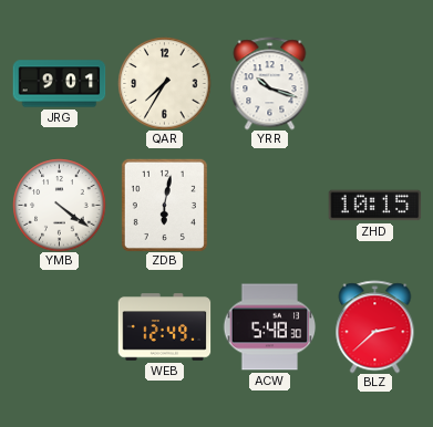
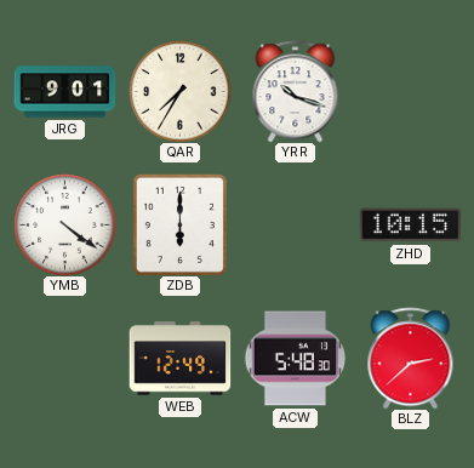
ZDB: 6:02 -> 6:00 (179, 224)
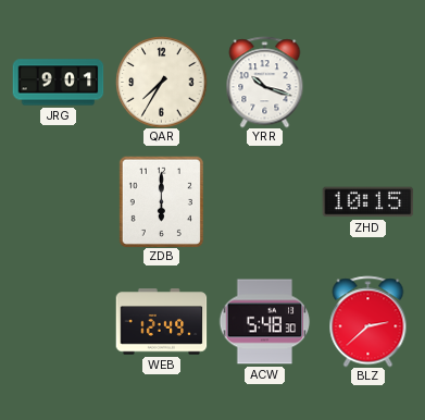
YMB: 4:21 -> none (64, 224)
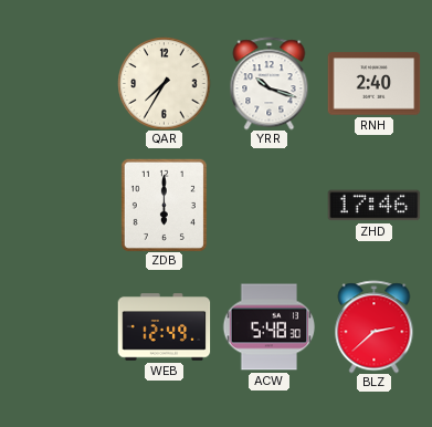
JRG: 9:01 -> none (58, 83)
RNH: none -> 2:40 (373, 84)
ZHD: 10:15 -> 17:46 (373, 206)
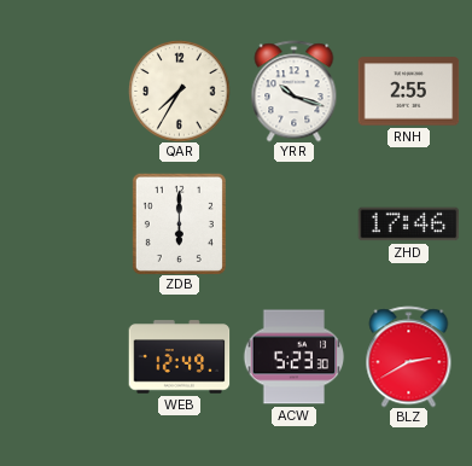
RNH: 2:40 -> 2:55 (408, 92)
ACW: 5:48 -> 5:23 (293, 357)
BLZ: 2:38 -> 2:40 (409, 356)
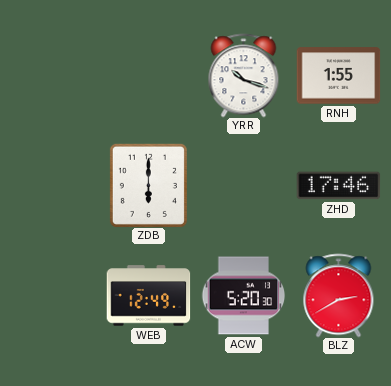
QAR: 7:35 -> none (179, 91)
RNH: 2:55 -> 1:55 (338, 76)
ACW: 5:23 -> 5:20 (243, 296)
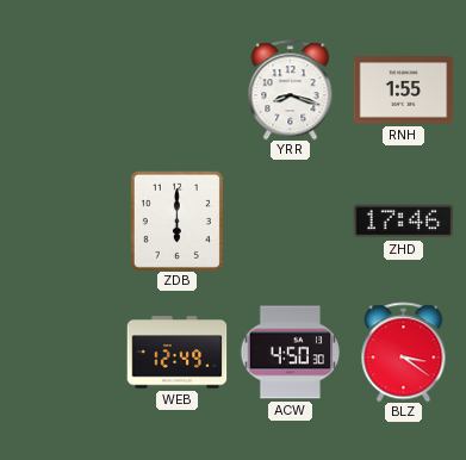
YRR: 10:18 -> 8:18 (291, 89)
ACW: 5:20 -> 4:50 (290, 353)
BLZ: 2:40 -> 3:21 (404, 352)
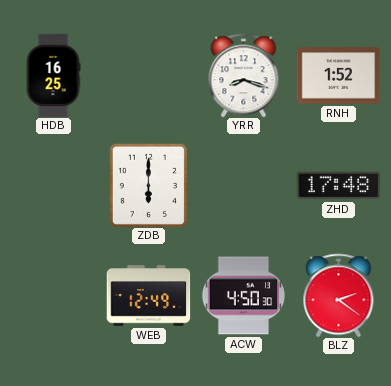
HDB: none -> 16:25 (53, 75)
RNH: 1:55 -> 1:52 (338, 76)
ZHD: 17:46 -> 17:48 (338, 186)
BLZ: 3:21 -> 2:21 (339, 295)
